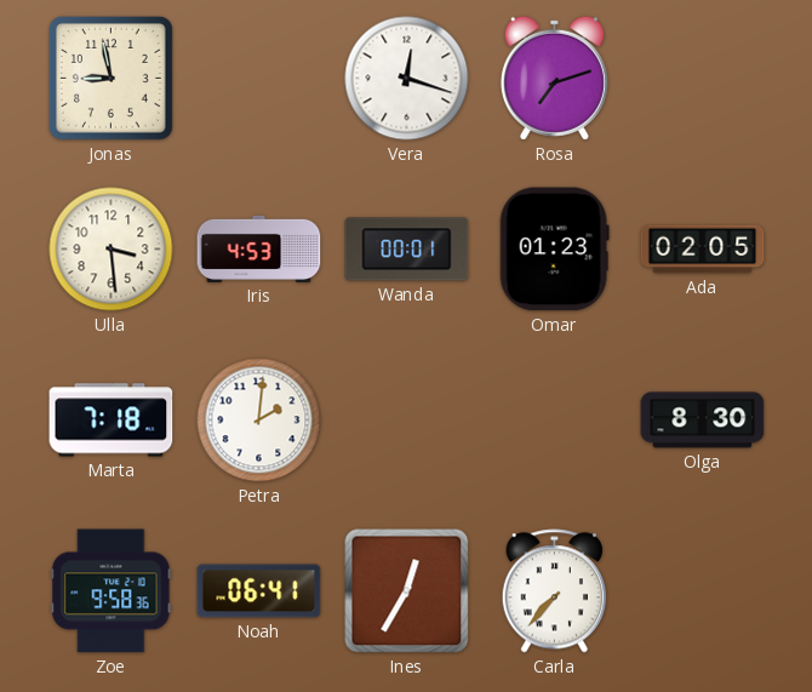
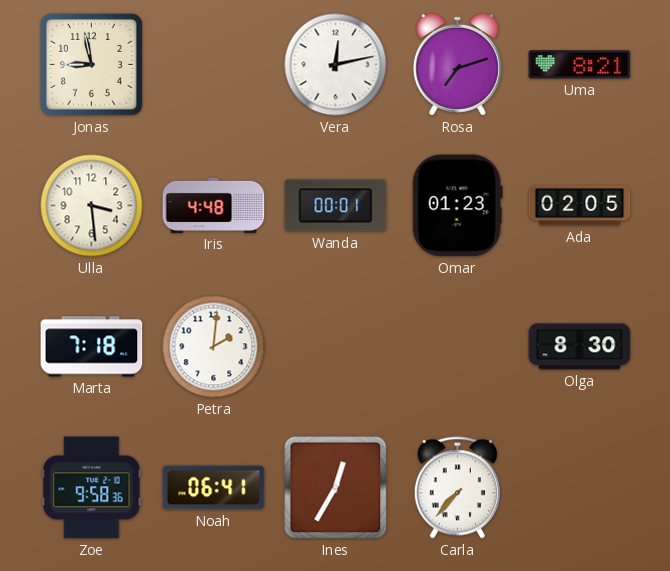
Vera: 12:18 -> 12:13 (336, 65)
Uma: none -> 8:21 (580, 65)
Iris: 4:53 -> 4:48 (214, 205)
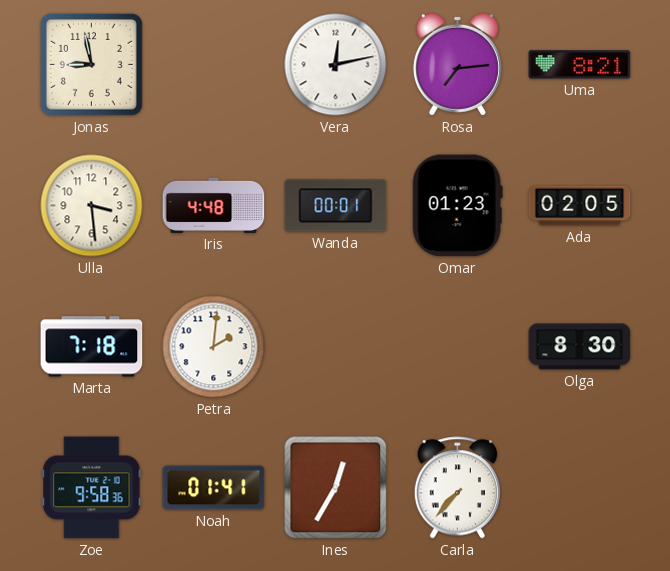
Rosa: 7:12 -> 7:14 (457, 64)
Noah: 06:41 -> 01:41 (214, 488)
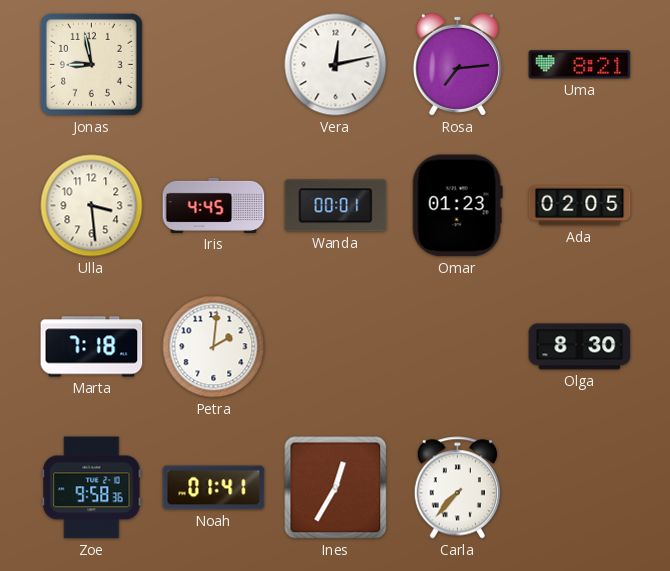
Iris: 4:48 -> 4:45 (214, 205)
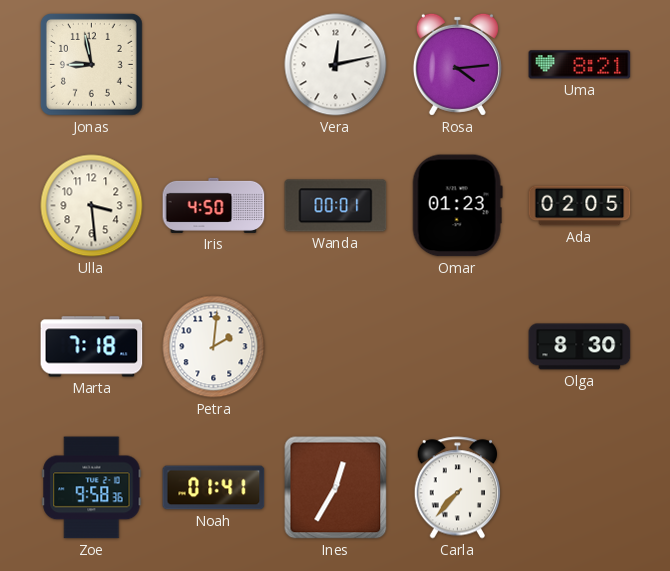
Rosa: 7:14 -> 4:14 (457, 64)
Iris: 4:45 -> 4:50 (214, 205)
